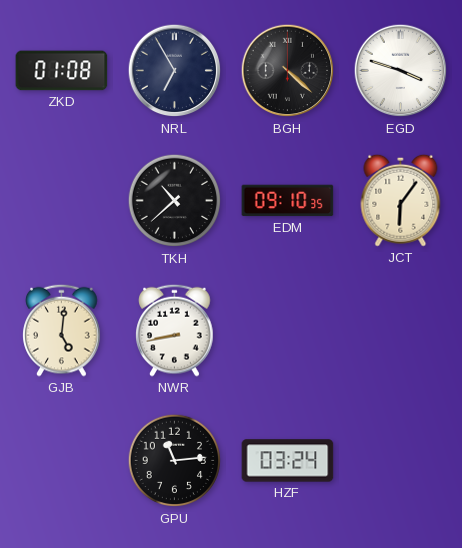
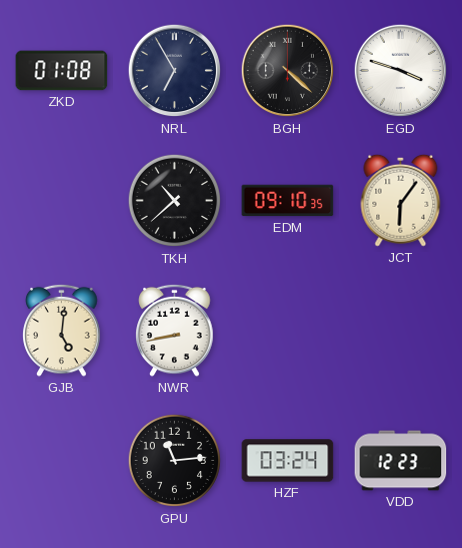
VDD: none -> 12:23 (401, 461)
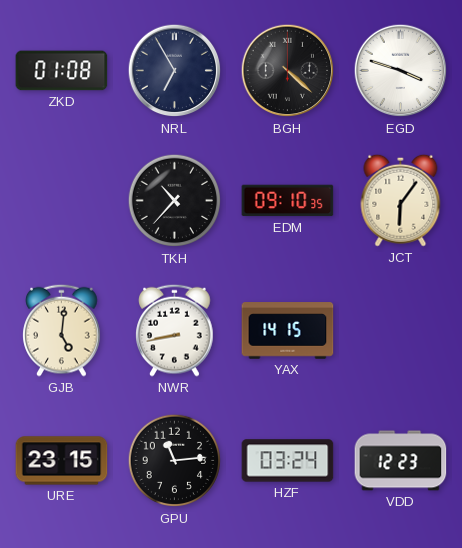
TKH: 10:38 -> 10:37 (175, 201)
YAX: none -> 14:15 (288, 331)
URE: none -> 23:15 (62, 461)
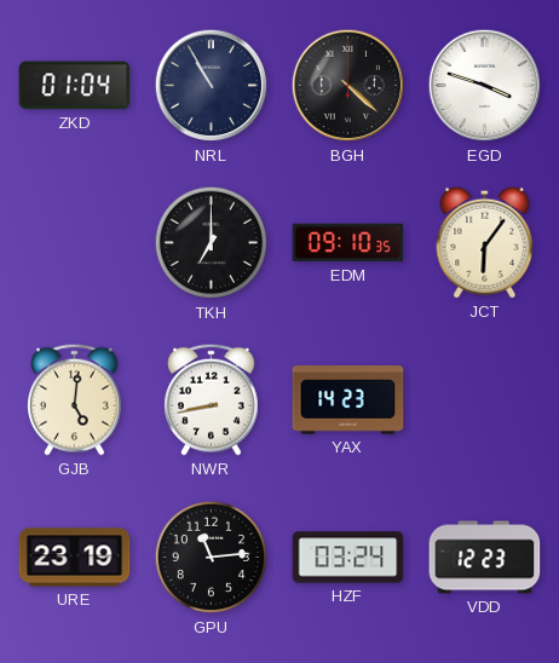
ZKD: 01:08 -> 01:04 (75, 86)
NRL: 6:55 -> 10:55 (212, 86)
TKH: 10:37 -> 7:00 (212, 243)
YAX: 14:15 -> 14:23 (348, 400)
URE: 23:15 -> 23:19 (75, 558)
